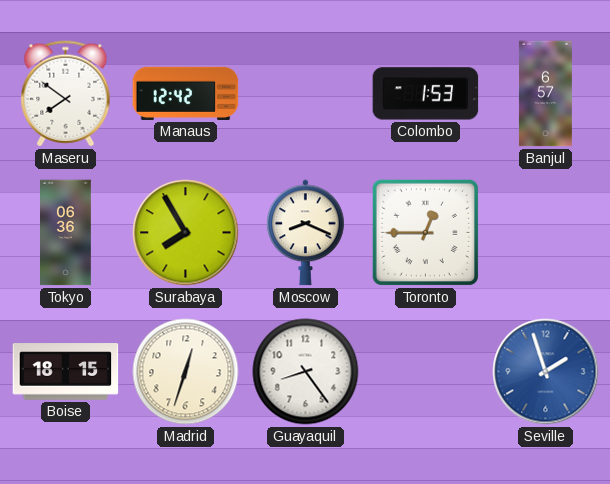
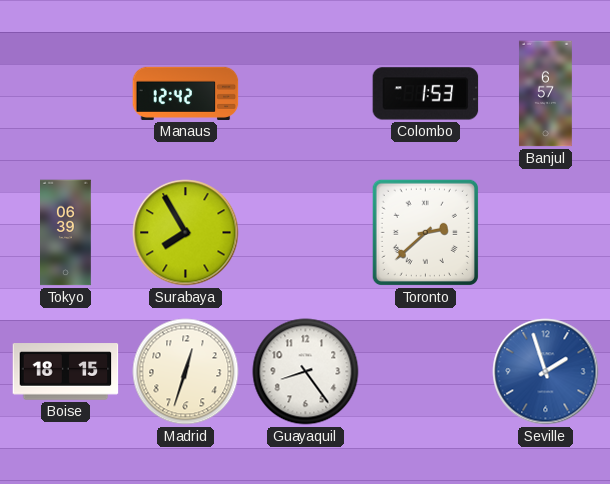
Maseru: 7:51 -> none (66, 94)
Tokyo: 06:36 -> 06:39 (66, 233)
Moscow: 8:19 -> none (306, 233)
Toronto: 12:45 -> 2:38 (425, 232)
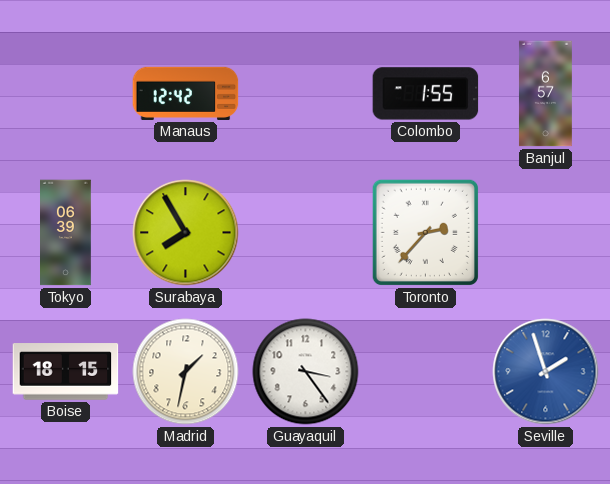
Colombo: 1:53 -> 1:55 (426, 94)
Toronto: 2:38 -> 2:37 (425, 232)
Madrid: 12:33 -> 1:32 (186, 372)
Guayaquil: 8:24 -> 3:24 (306, 372)
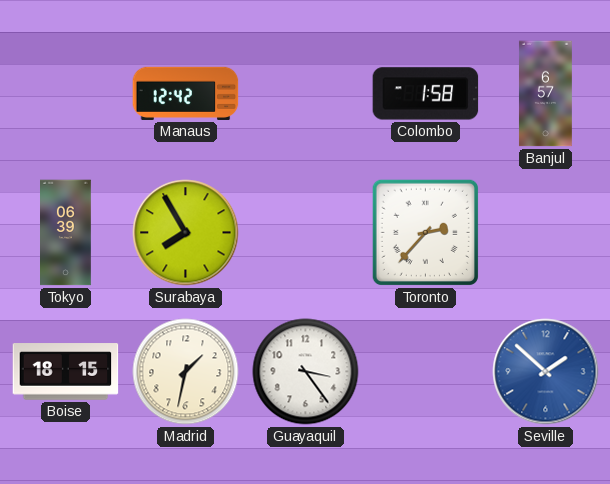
Colombo: 1:55 -> 1:58 (426, 94)
Seville: 1:57 -> 1:52 (546, 372)
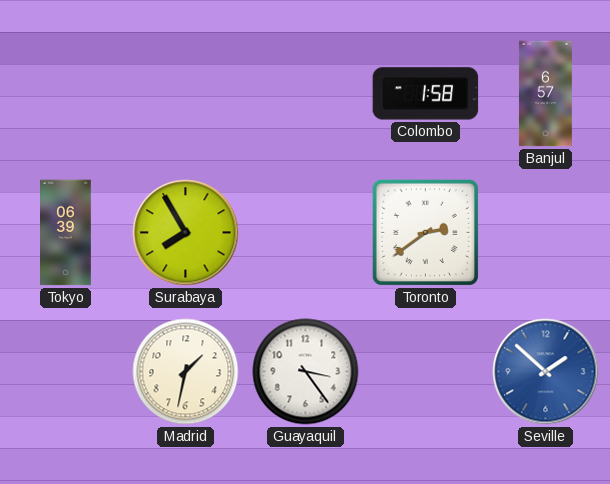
Manaus: 12:42 -> none (186, 93)
Toronto: 2:37 -> 2:39 (425, 232)
Boise: 18:15 -> none (66, 372)
